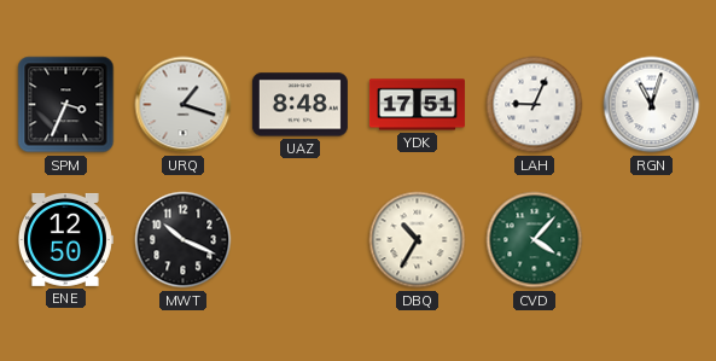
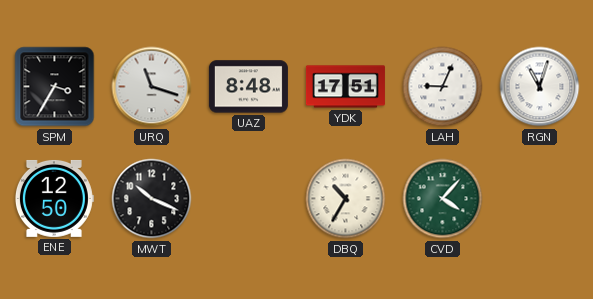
SPM: 3:34 -> 3:35 (55, 87)
URQ: 1:18 -> 11:18 (152, 87)
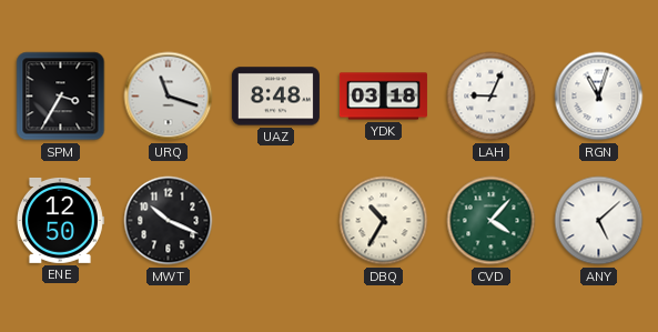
YDK: 17:51 -> 03:18 (383, 97)
ANY: none -> 5:08 (599, 221)
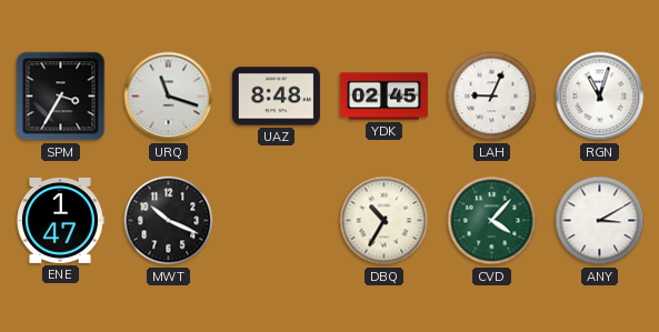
YDK: 03:18 -> 02:45 (383, 97)
ENE: 12:50 -> 1:47 (60, 220)
ANY: 5:08 -> 3:10 (600, 221)
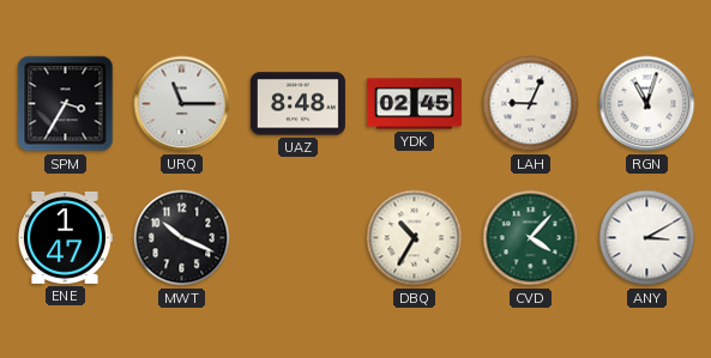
URQ: 11:18 -> 11:15 (182, 104)
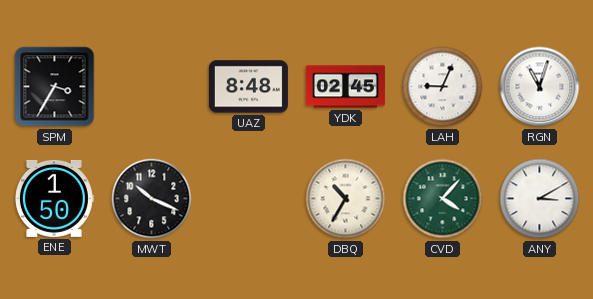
URQ: 11:15 -> none (182, 104)
ENE: 1:47 -> 1:50 (54, 198)
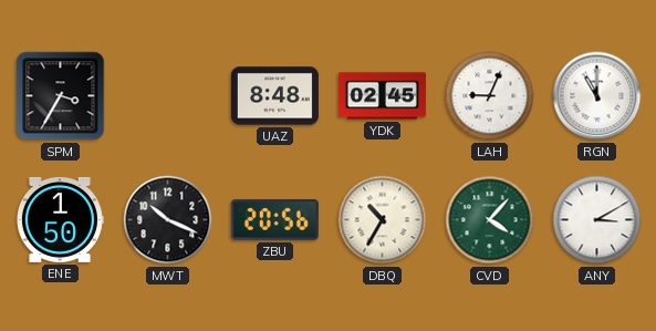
RGN: 11:03 -> 11:00 (597, 96)
ZBU: none -> 20:56 (274, 219)
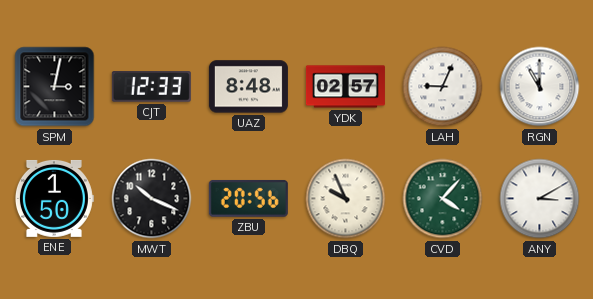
SPM: 3:35 -> 3:02 (55, 87)
CJT: none -> 12:33 (151, 87)
YDK: 02:45 -> 02:57 (345, 87)
DBQ: 10:35 -> 9:56 (346, 199)
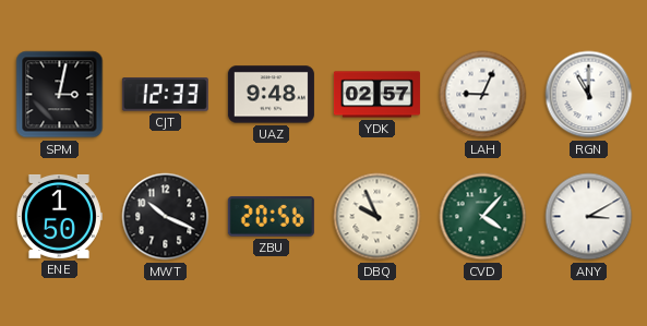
UAZ: 8:48 -> 9:48 (271, 95)
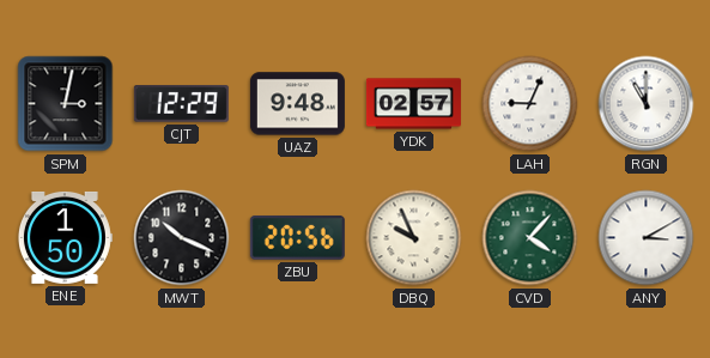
CJT: 12:33 -> 12:29 (181, 104)
